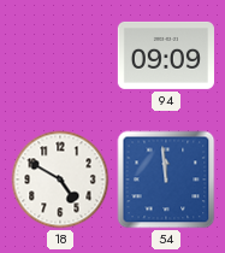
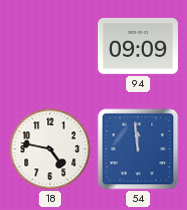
18: 4:50 -> 4:47 (50, 149)
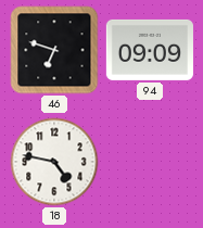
46: none -> 6:48 (54, 50)
54: 11:59 -> none (138, 149)
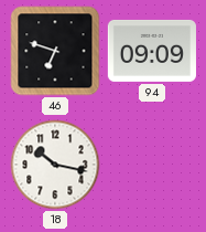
18: 4:47 -> 10:17 (55, 165)
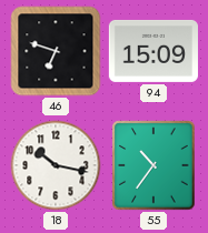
94: 09:09 -> 15:09 (153, 51)
55: none -> 10:36 (153, 165)
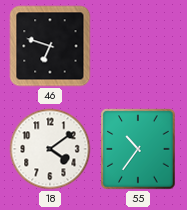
94: 15:09 -> none (153, 51)
18: 10:17 -> 4:09 (50, 149)
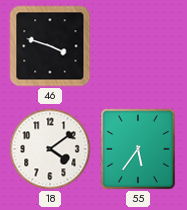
46: 6:48 -> 3:48 (50, 46)
55: 10:36 -> 5:36 (138, 149)
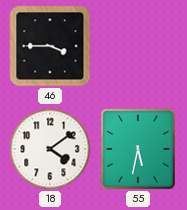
46: 3:48 -> 3:45 (50, 46)
55: 5:36 -> 5:32 (138, 149)
